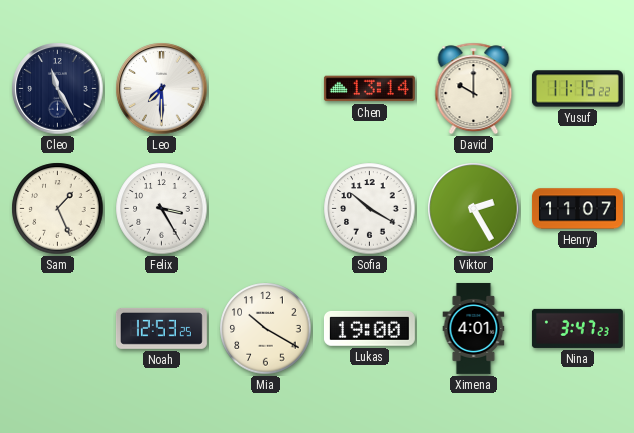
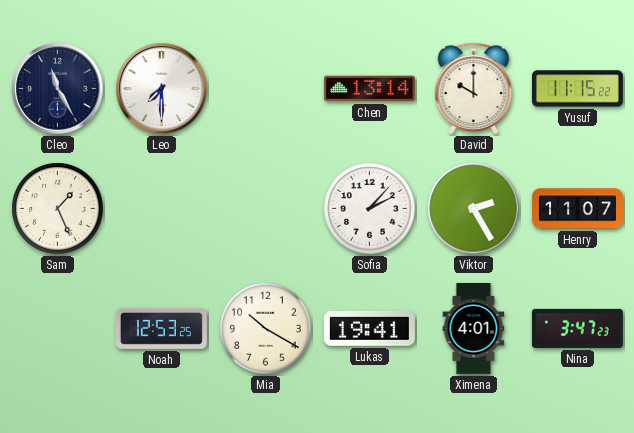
Felix: 3:25 -> none (162, 209)
Sofia: 10:20 -> 2:07 (370, 209)
Lukas: 19:00 -> 19:41 (369, 329)
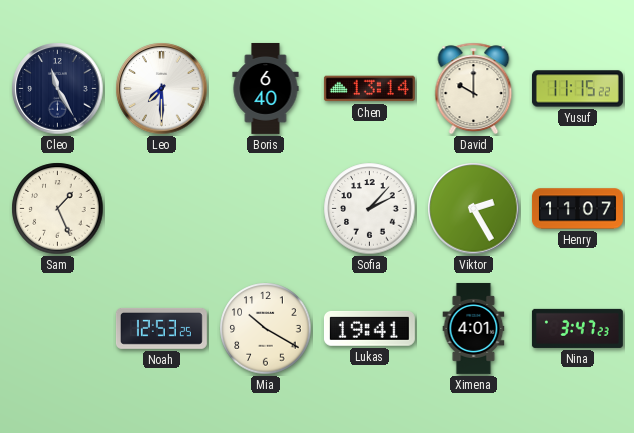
Boris: none -> 6:40 (266, 88)
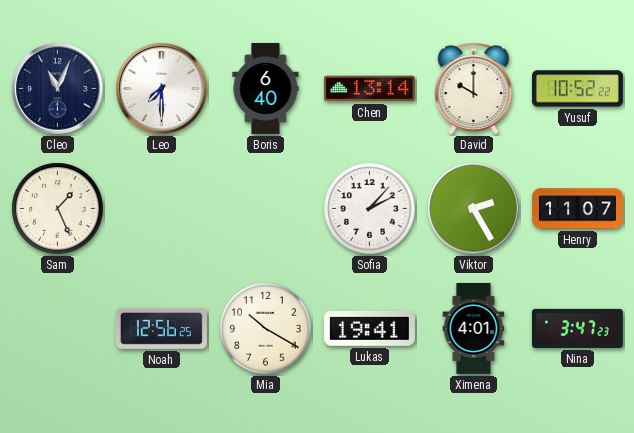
Cleo: 11:25 -> 11:04 (58, 89)
Yusuf: 11:15 -> 10:52 (577, 89)
Noah: 12:53 -> 12:56 (161, 328)
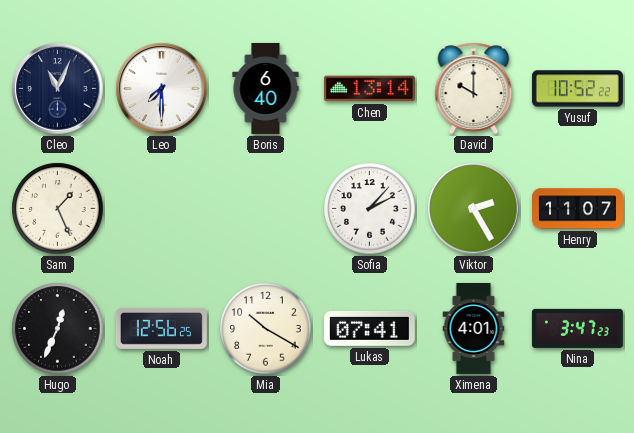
Hugo: none -> 12:34 (58, 329)
Lukas: 19:41 -> 07:41 (369, 329)
